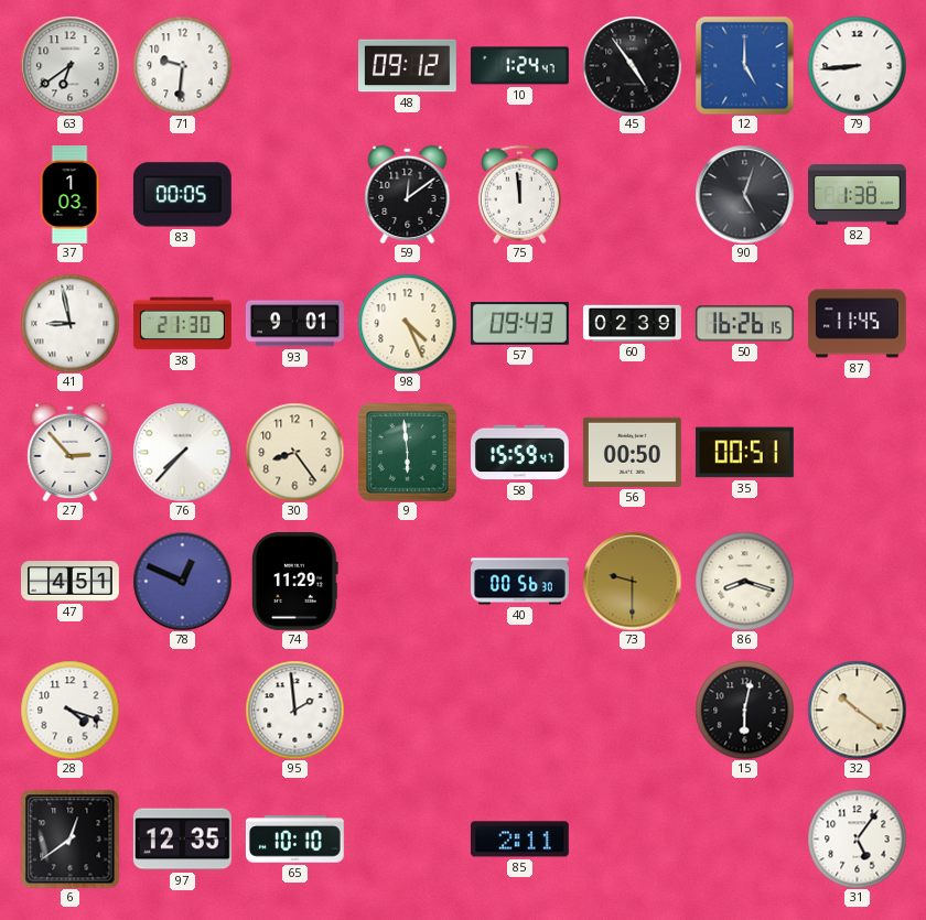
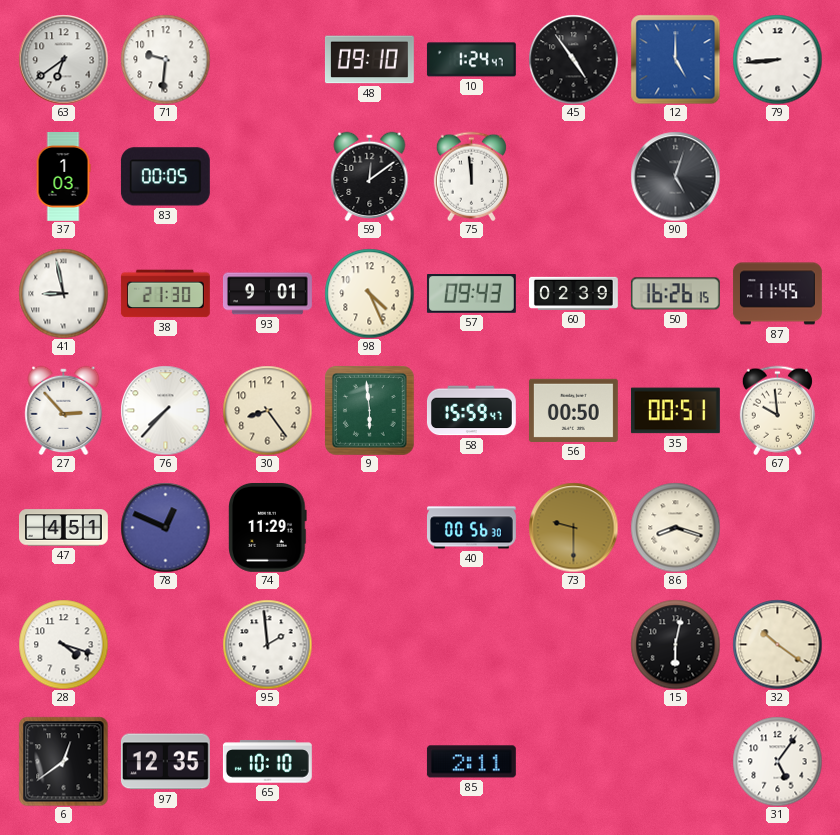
48: 09:12 -> 09:10 (369, 60)
82: 1:38 -> none (857, 195)
67: none -> 9:59 (777, 410)
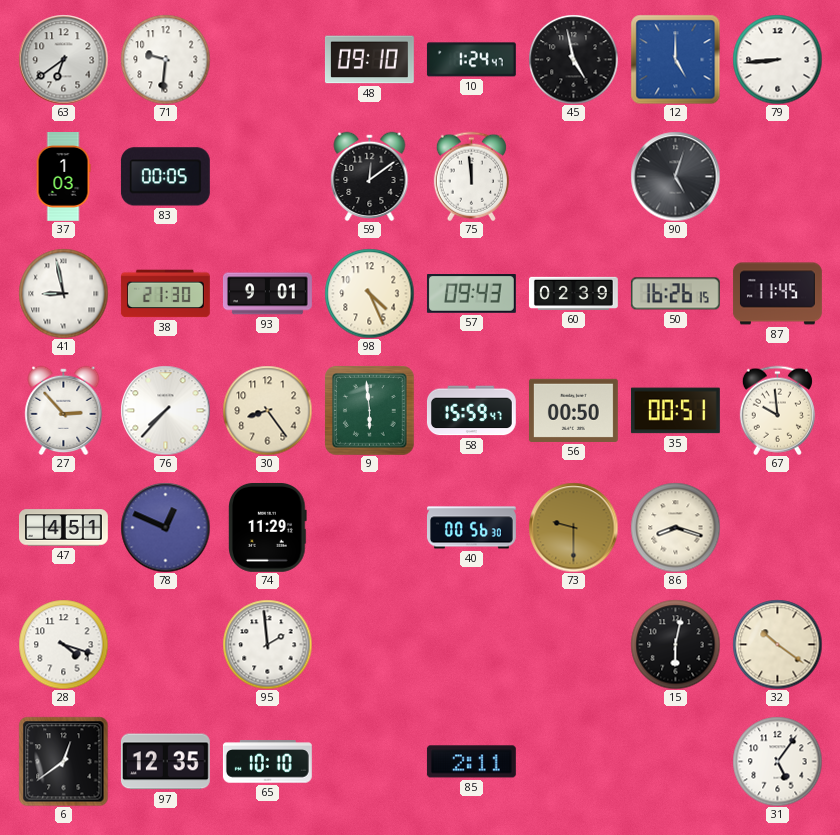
45: 4:54 -> 4:58 (573, 59)
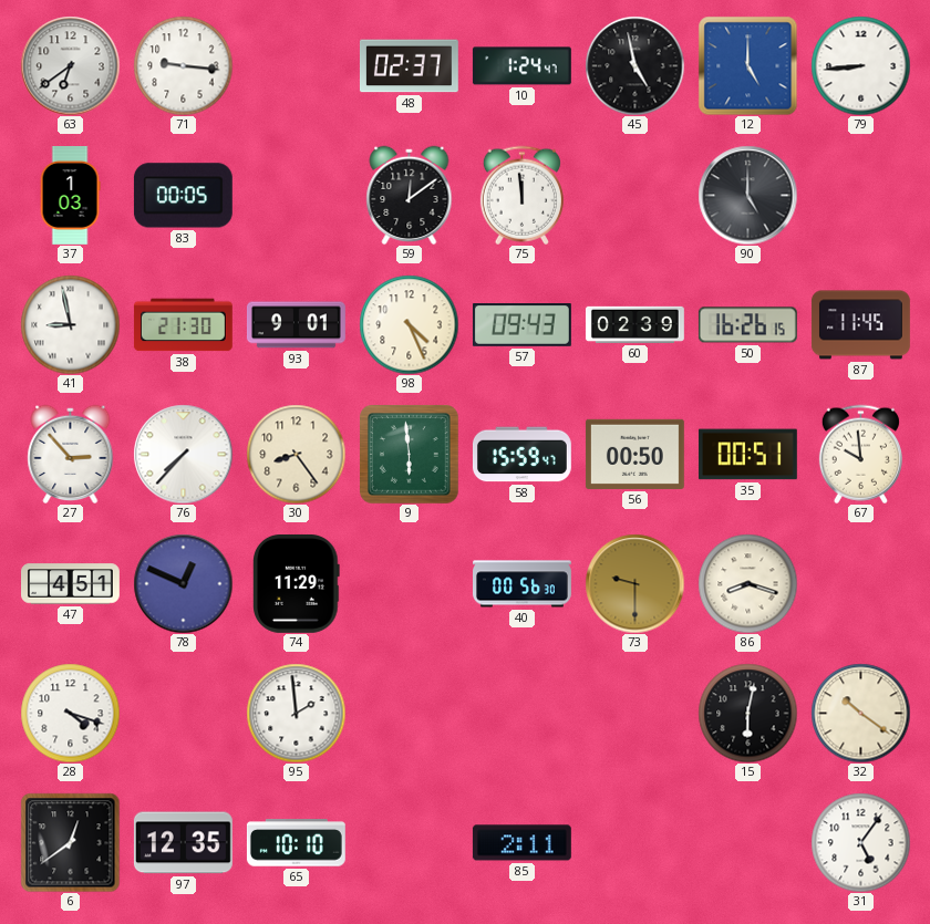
71: 9:31 -> 9:16 (183, 65)
48: 09:10 -> 02:37 (409, 66)
90: 5:03 -> 5:00 (747, 195)
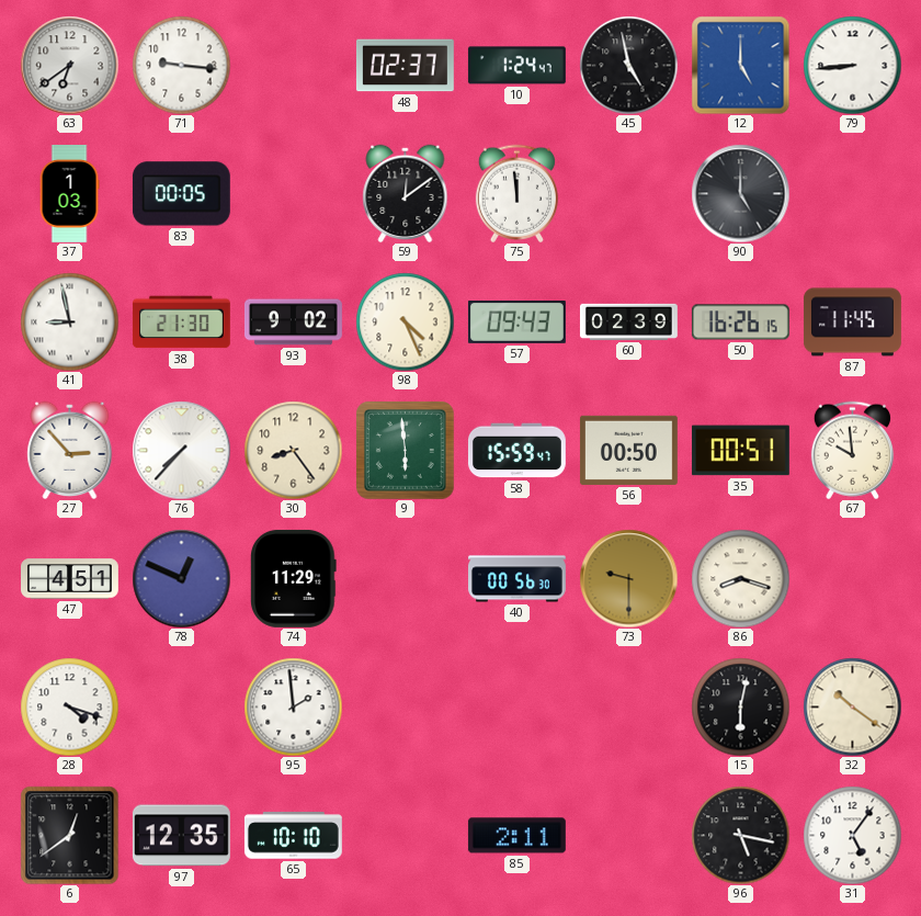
93: 9:01 -> 9:02 (293, 323)
96: none -> 5:17 (740, 835)
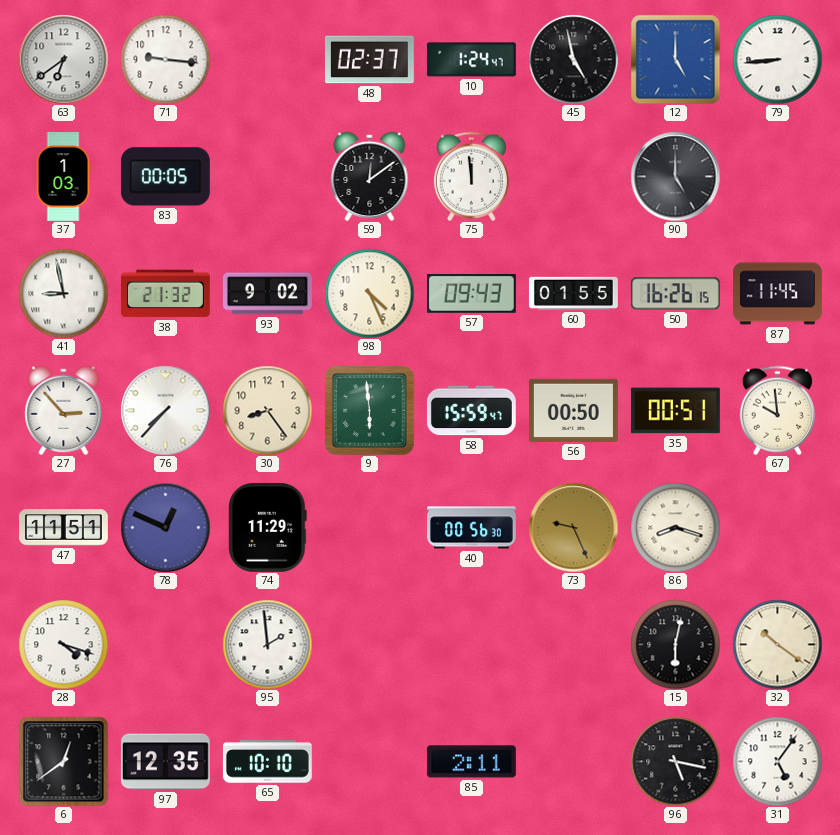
38: 21:30 -> 21:32 (165, 294)
60: 02:39 -> 01:55 (574, 293)
47: 4:51 -> 11:51 (64, 528)
73: 9:30 -> 9:26 (573, 527)
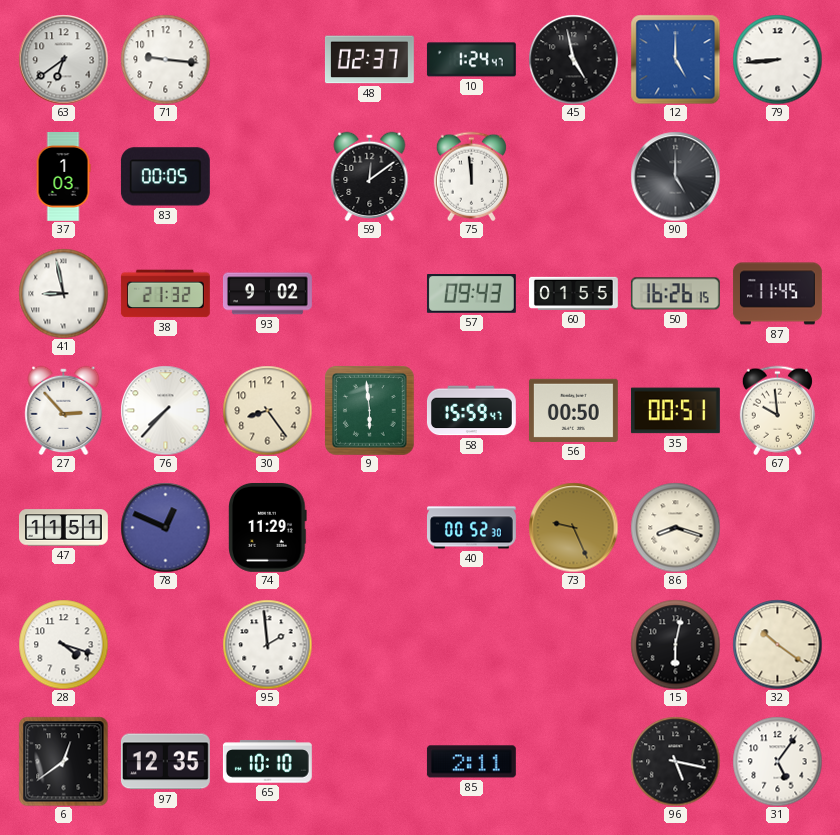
98: 4:26 -> none (369, 293)
40: 00:56 -> 00:52 (472, 528)
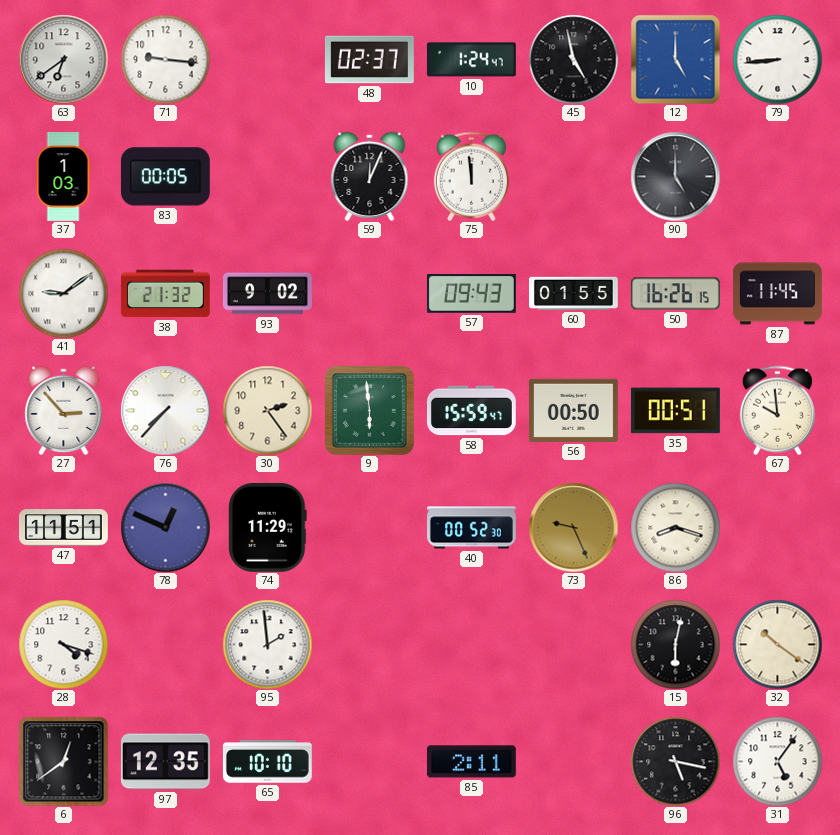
59: 12:09 -> 12:04 (370, 176)
41: 8:58 -> 9:09 (63, 293)
30: 8:24 -> 2:24 (267, 410)
